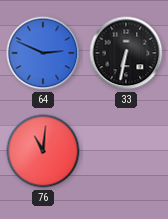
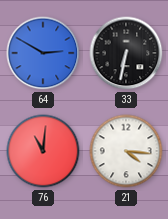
64: 2:49 -> 2:50 (43, 53)
21: none -> 4:16 (126, 151)
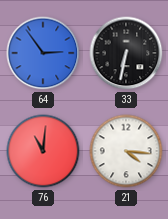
64: 2:50 -> 2:54 (43, 53)
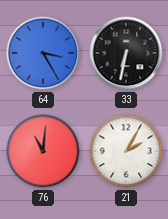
64: 2:54 -> 3:25 (43, 53)
21: 4:16 -> 2:05 (126, 151)
